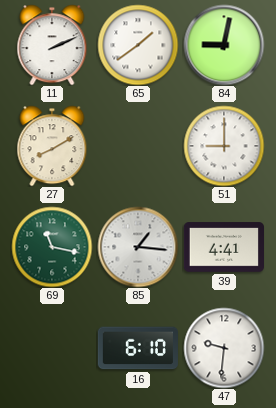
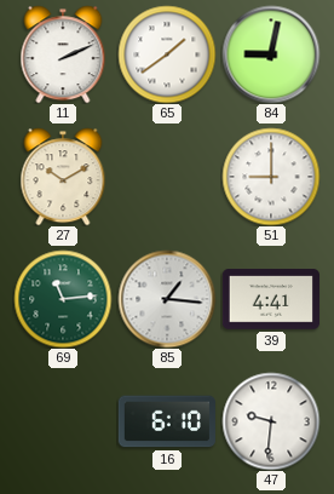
27: 8:10 -> 10:10 (63, 177)
69: 11:17 -> 11:14 (63, 299)
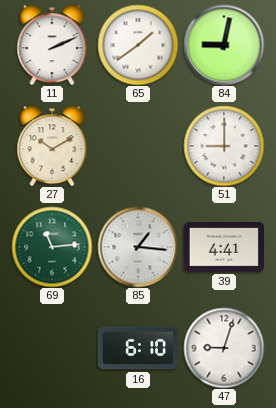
47: 9:31 -> 9:03 (224, 348)
